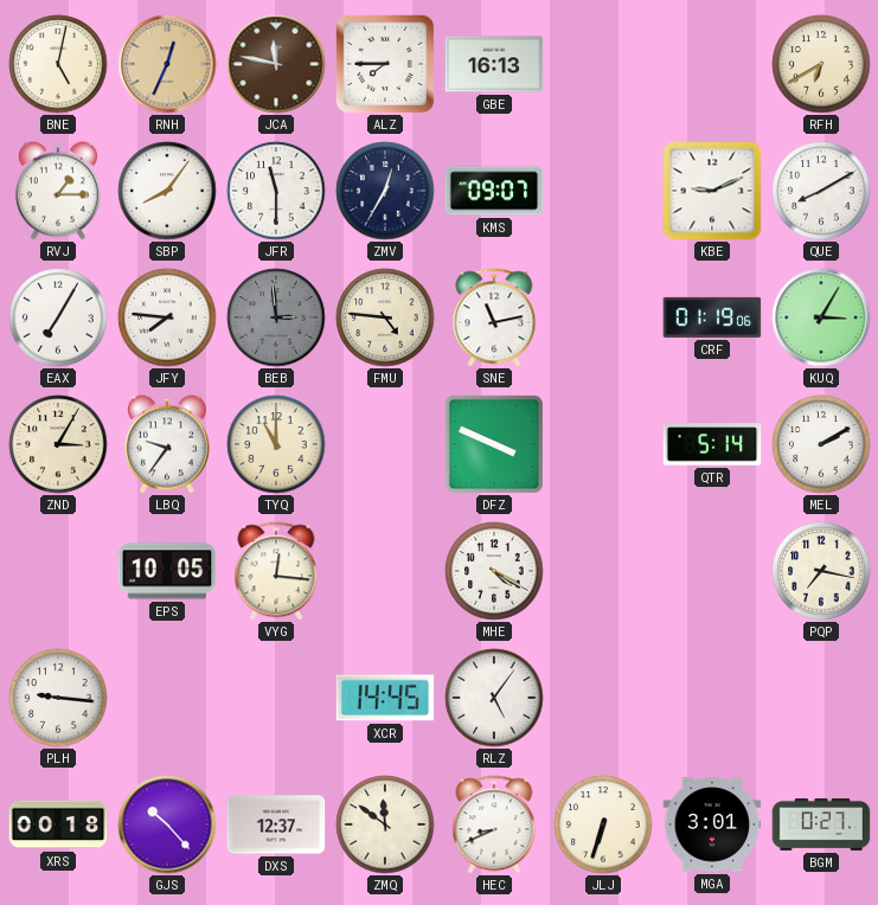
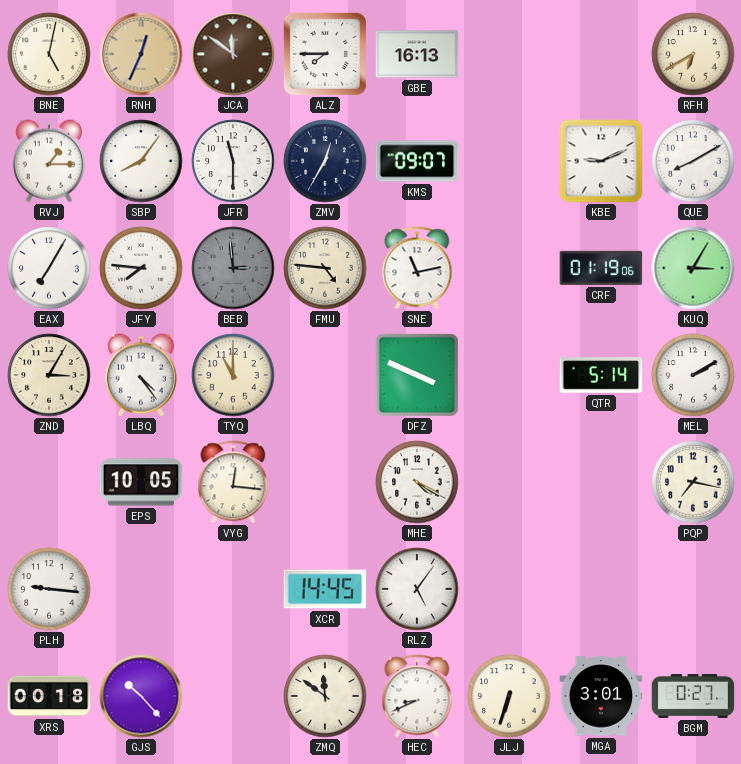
JCA: 11:47 -> 11:51 (233, 54)
LBQ: 9:36 -> 4:24 (141, 375)
DXS: 12:37 -> none (276, 824)
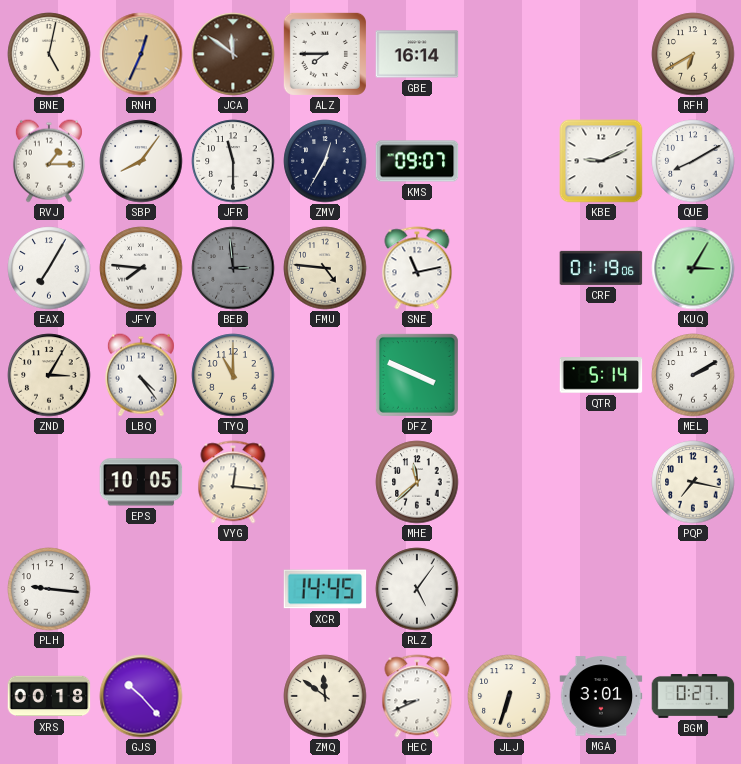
GBE: 16:13 -> 16:14 (417, 54)
MHE: 4:20 -> 11:38 (417, 482)
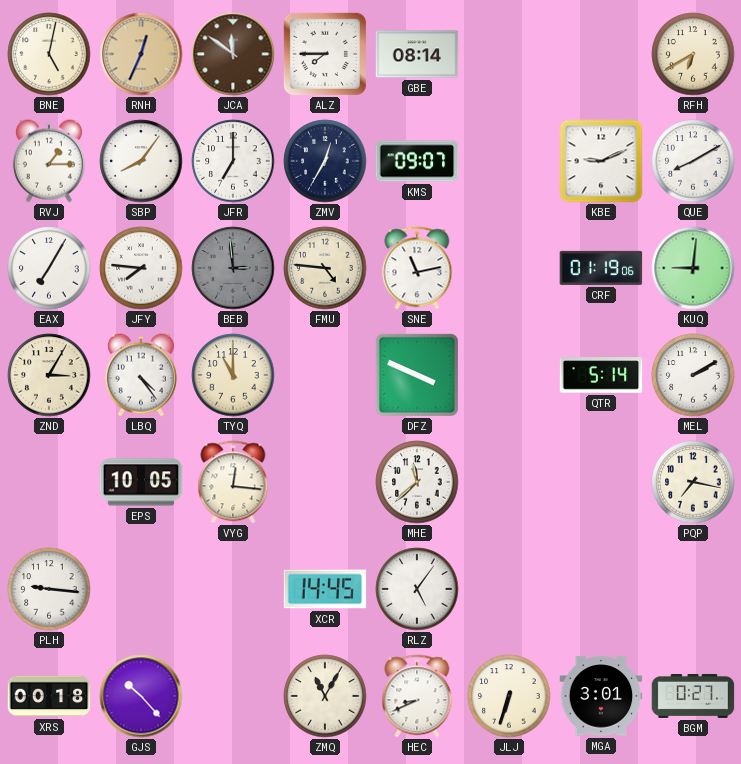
GBE: 16:14 -> 08:14 (417, 54)
JFR: 11:30 -> 7:00 (233, 161)
KUQ: 3:05 -> 9:01 (693, 268)
ZMQ: 11:51 -> 11:05 (325, 696)
